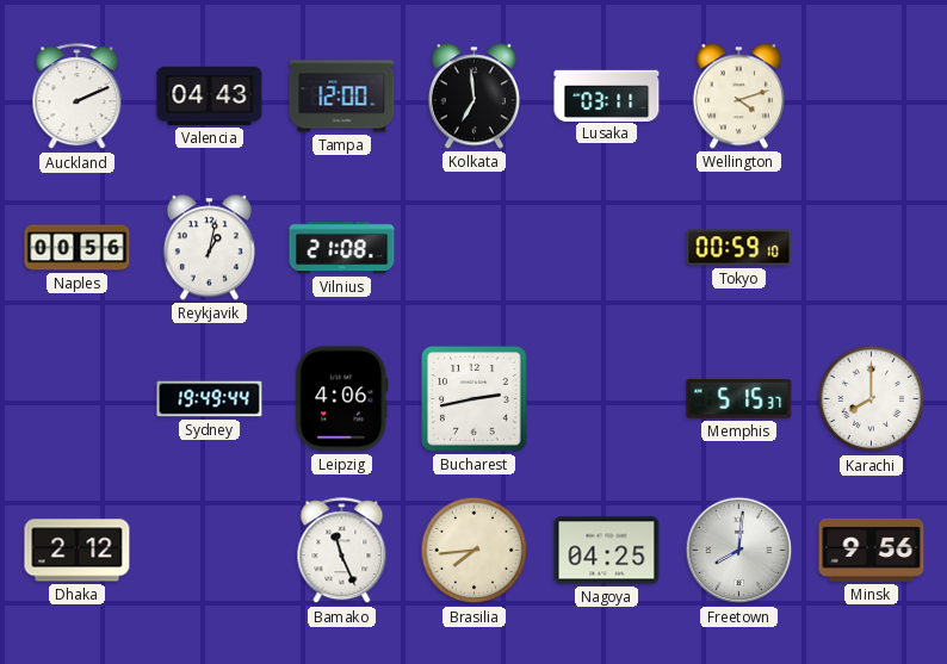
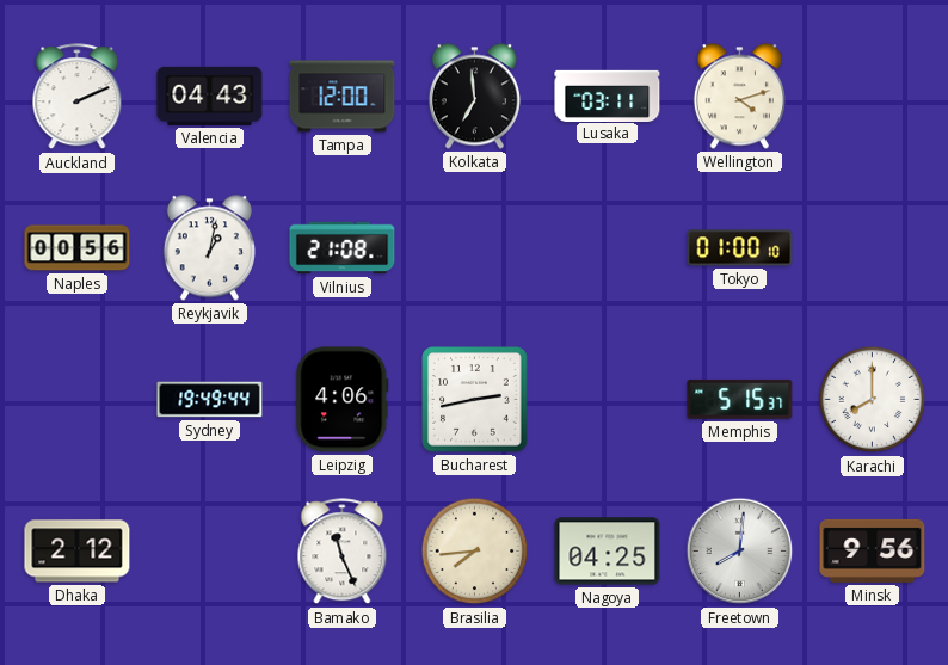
Tokyo: 00:59 -> 01:00 (740, 248)
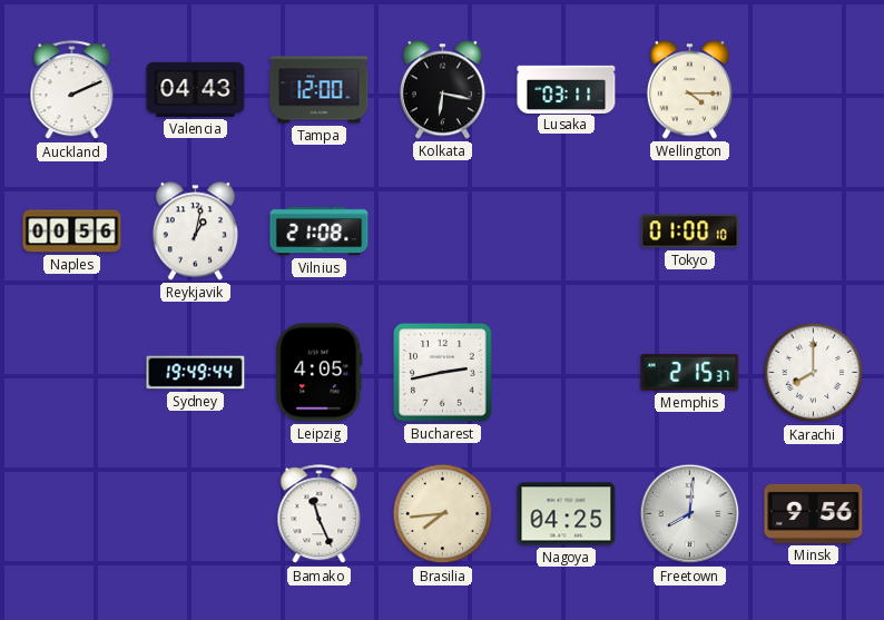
Kolkata: 6:59 -> 6:17 (442, 90)
Wellington: 4:12 -> 4:15 (689, 90)
Leipzig: 4:06 -> 4:05 (320, 373)
Memphis: 5:15 -> 2:15 (690, 372)
Dhaka: 2:12 -> none (78, 552)
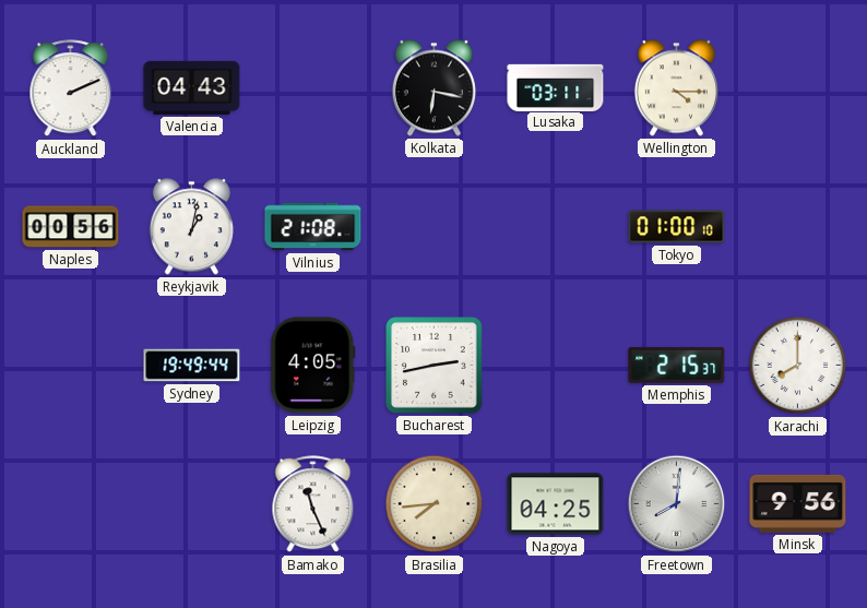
Tampa: 12:00 -> none (320, 90)
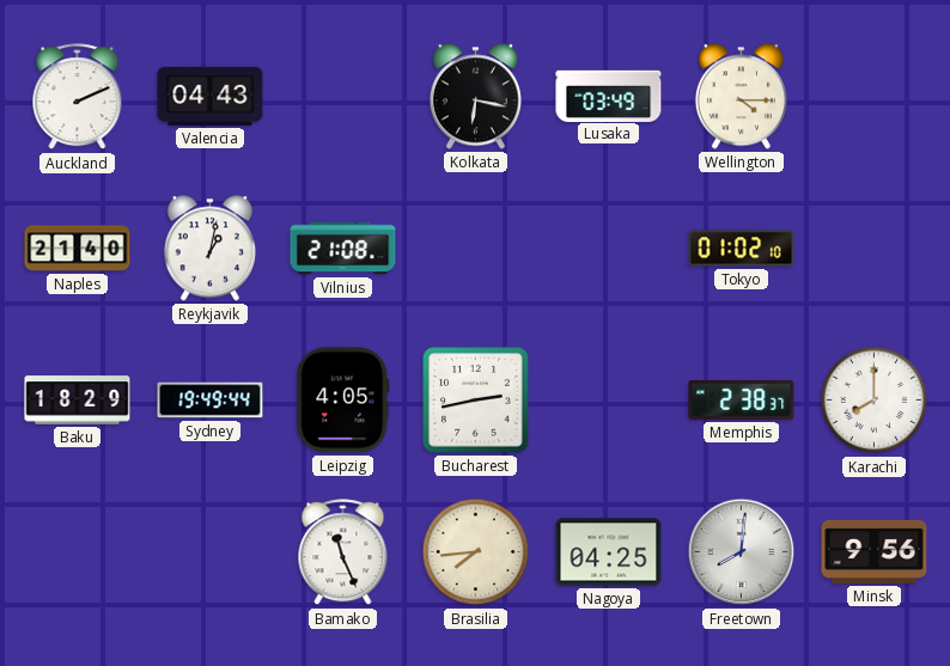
Lusaka: 03:11 -> 03:49 (609, 96)
Naples: 00:56 -> 21:40 (78, 249)
Tokyo: 01:00 -> 01:02 (742, 249)
Baku: none -> 18:29 (78, 401)
Memphis: 2:15 -> 2:38 (742, 399)
